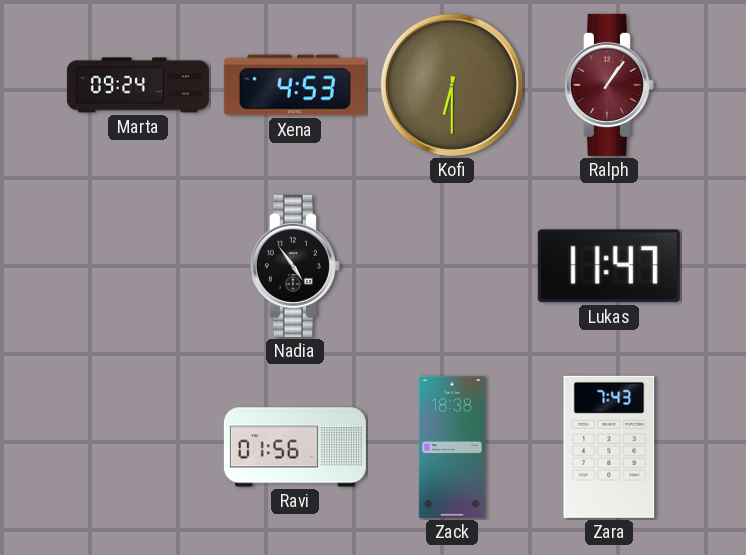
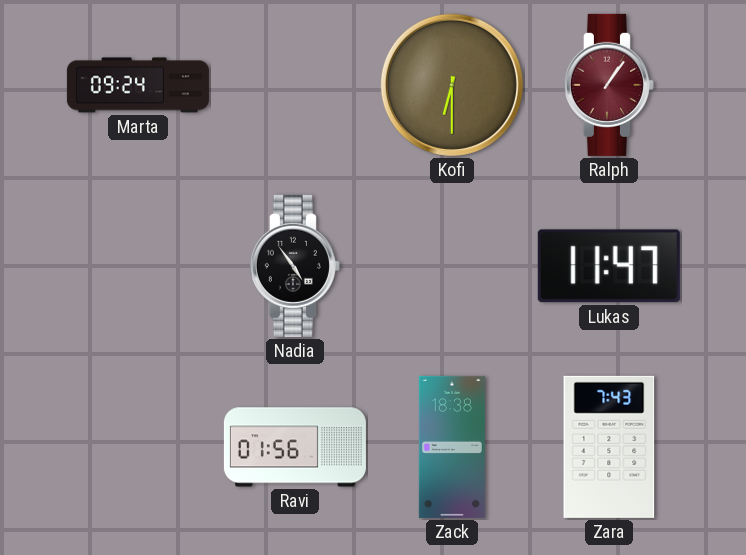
Xena: 4:53 -> none (295, 85)
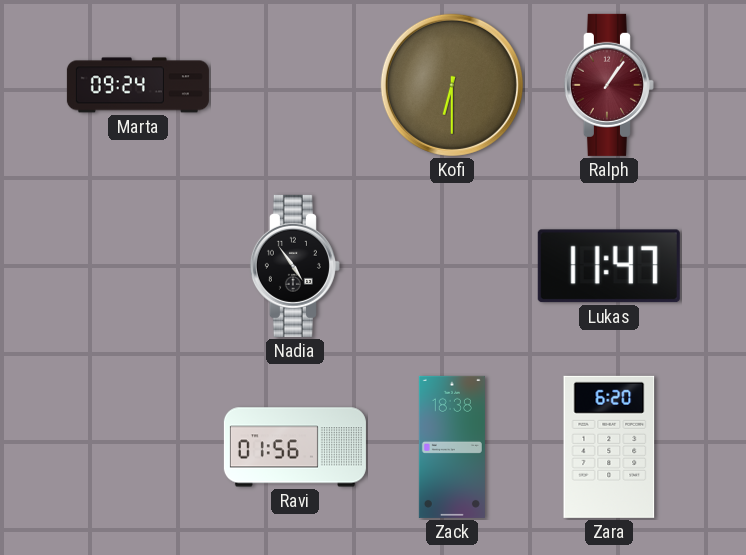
Zara: 7:43 -> 6:20 (609, 447)
